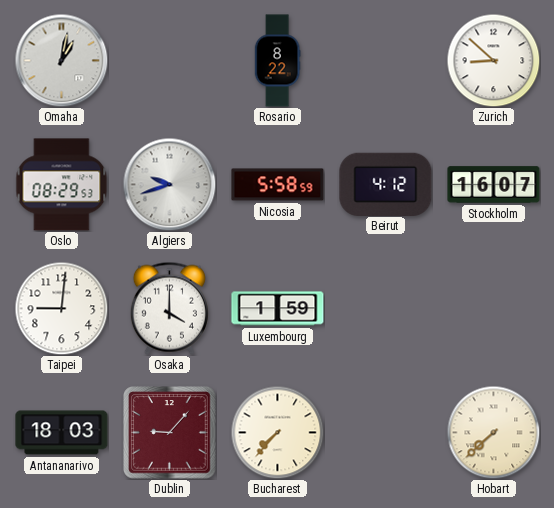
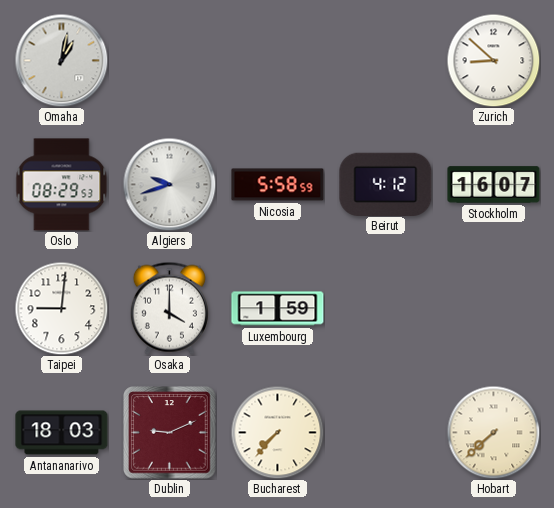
Rosario: 8:22 -> none (277, 61)
Dublin: 9:07 -> 9:11 (170, 433)
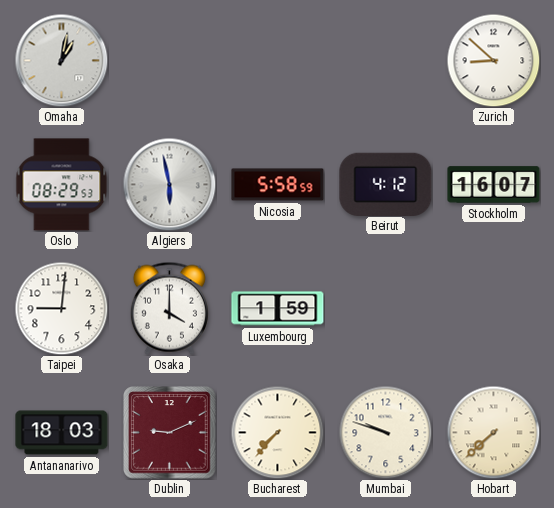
Algiers: 9:42 -> 5:58 (169, 184)
Mumbai: none -> 9:48 (385, 432)
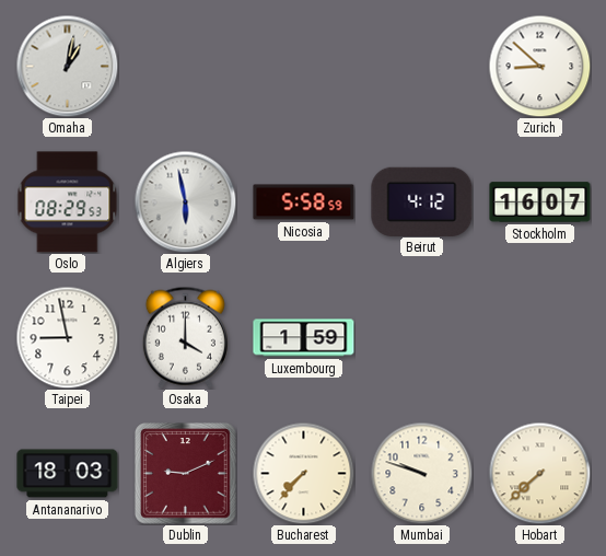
Taipei: 9:01 -> 8:58 (67, 337)
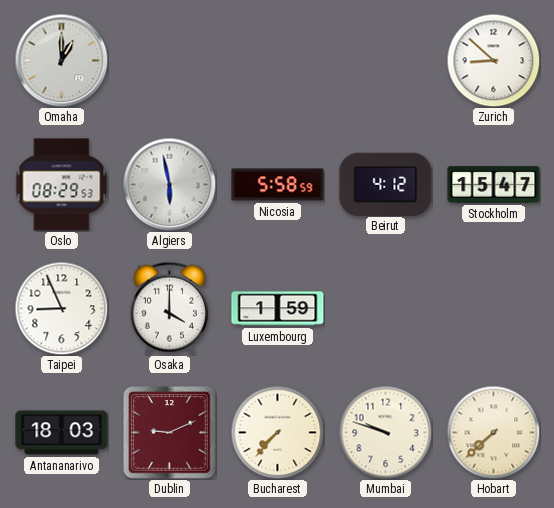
Omaha: 1:02 -> 1:00 (61, 60)
Stockholm: 16:07 -> 15:47 (494, 185)
Taipei: 8:58 -> 8:56 (61, 308)
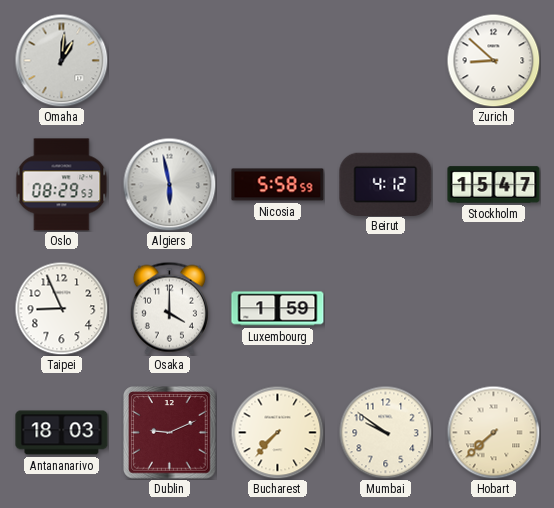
Omaha: 1:00 -> 1:01 (61, 60)
Mumbai: 9:48 -> 9:51 (385, 432)
